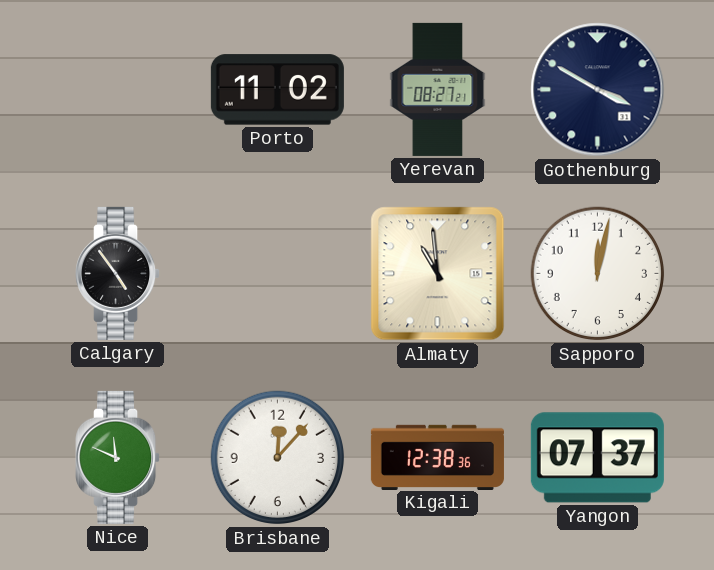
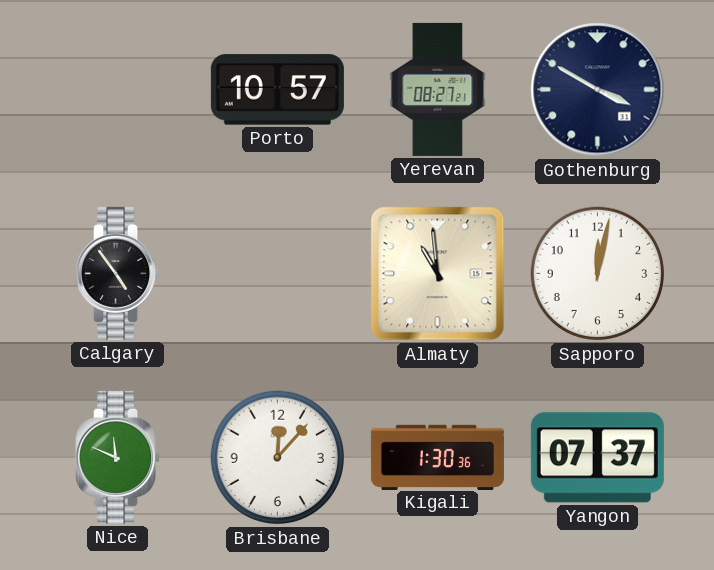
Porto: 11:02 -> 10:57 (277, 90)
Kigali: 12:38 -> 1:30 (437, 457)
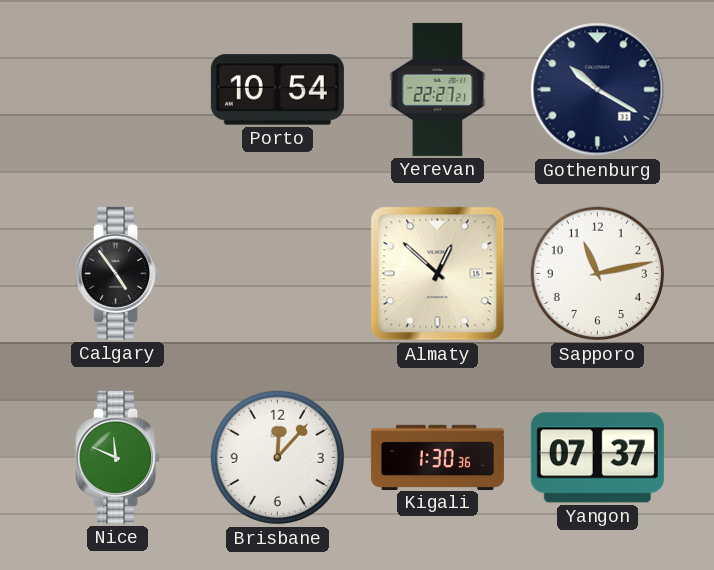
Porto: 10:57 -> 10:54 (277, 90)
Yerevan: 08:27 -> 22:27 (438, 89)
Gothenburg: 3:50 -> 10:20 (598, 90)
Almaty: 10:59 -> 12:52 (438, 274)
Sapporo: 12:02 -> 11:13 (598, 274)
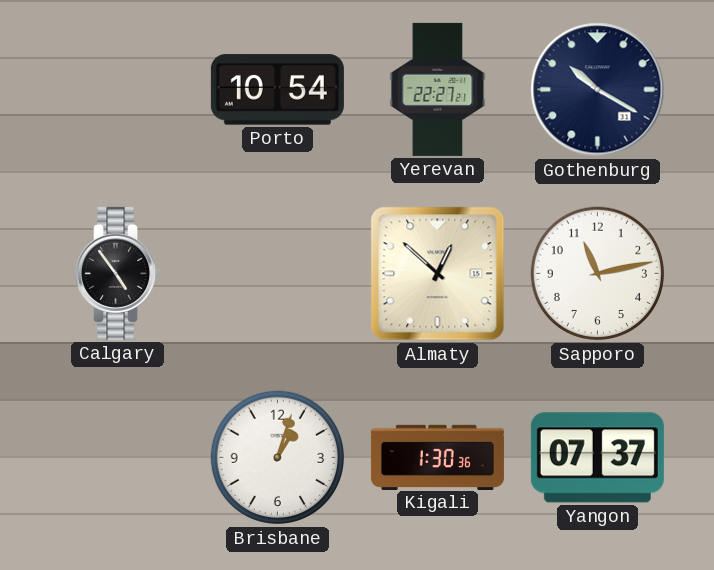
Nice: 11:49 -> none (118, 457)
Brisbane: 12:07 -> 1:03 (278, 458)
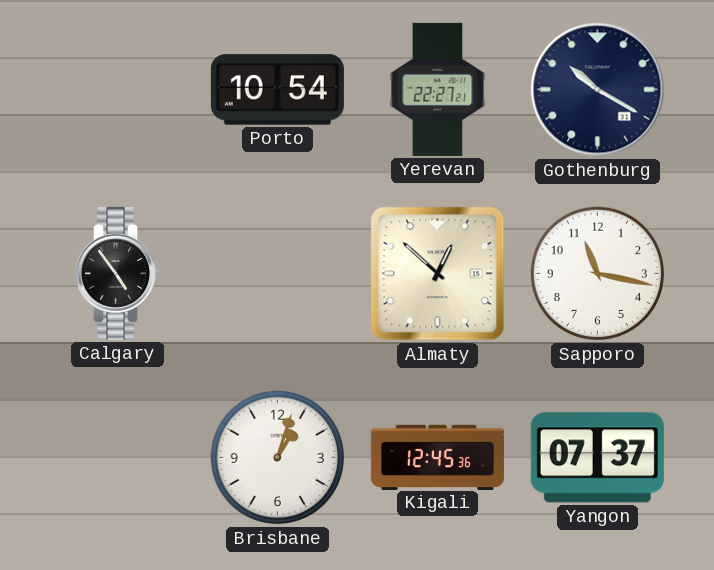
Sapporo: 11:13 -> 11:17 (598, 274)
Kigali: 1:30 -> 12:45 (437, 457)
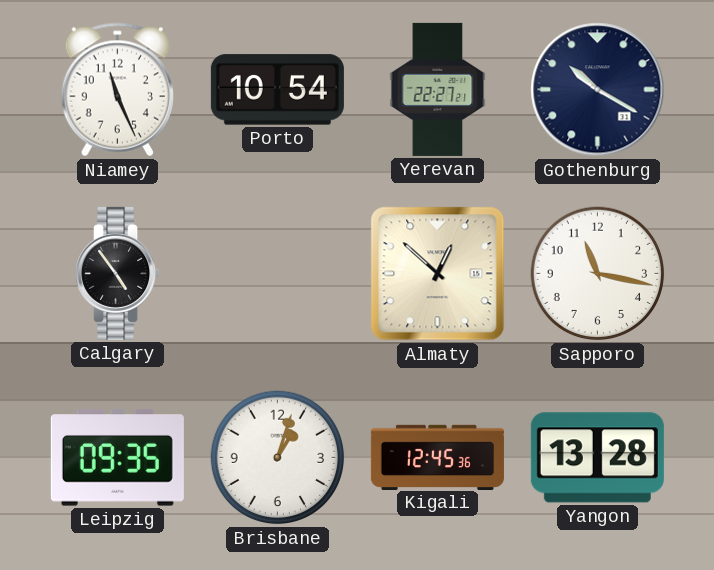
Niamey: none -> 11:26 (117, 90)
Leipzig: none -> 09:35 (117, 458)
Yangon: 07:37 -> 13:28 (597, 458)
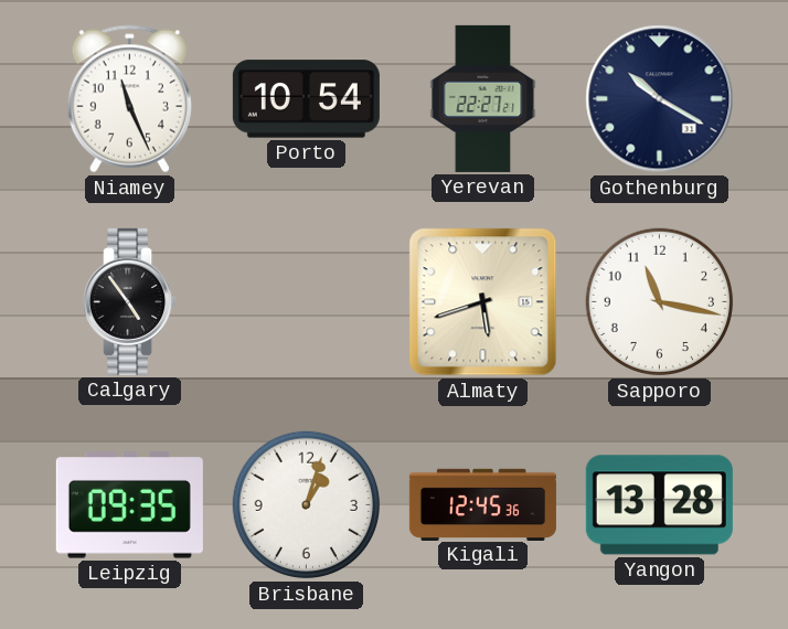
Almaty: 12:52 -> 5:42 (483, 302)
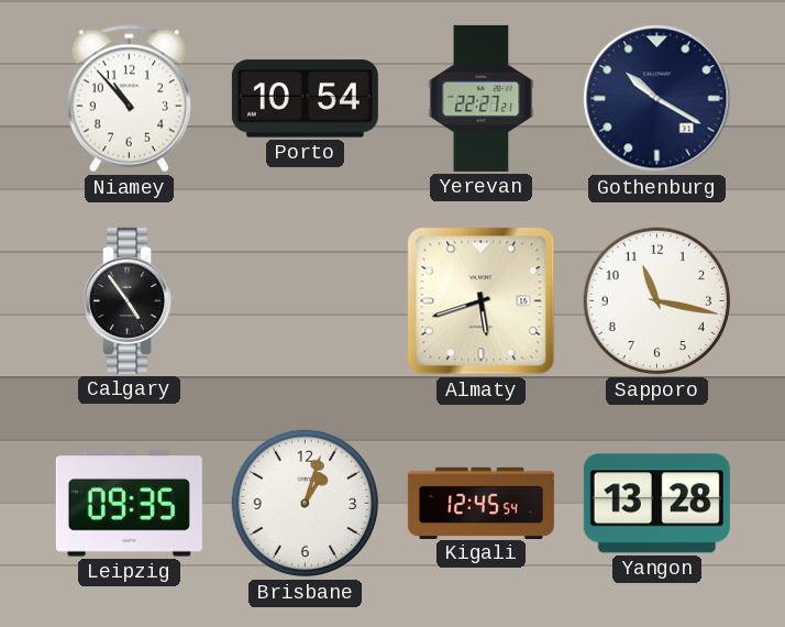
Niamey: 11:26 -> 10:53 (129, 99)
Kigali: 12:45:36 -> 12:45:54 (480, 503)
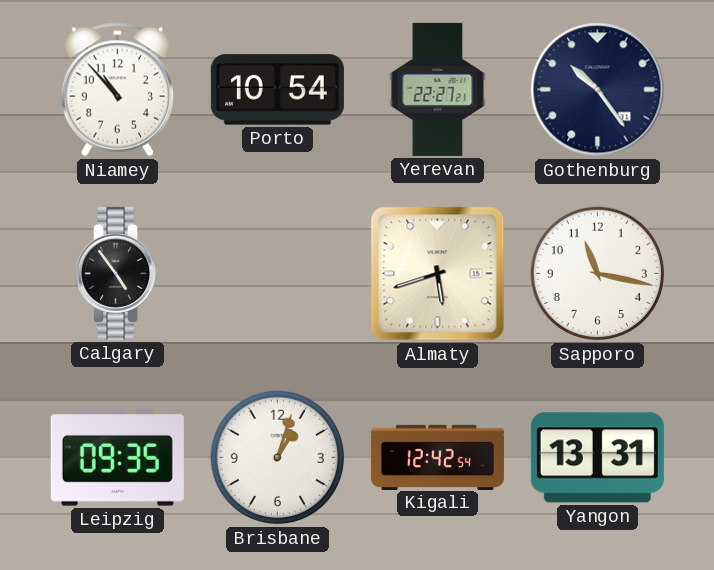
Gothenburg: 10:20 -> 10:24 (598, 90)
Kigali: 12:45 -> 12:42 (437, 457)
Yangon: 13:28 -> 13:31 (597, 458)
